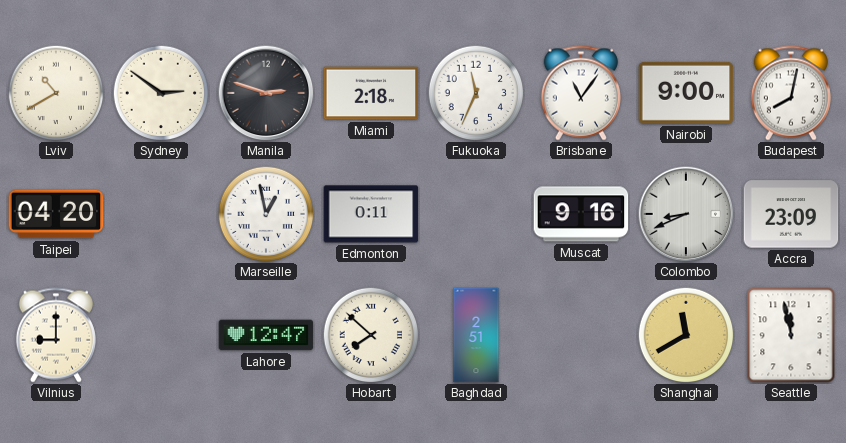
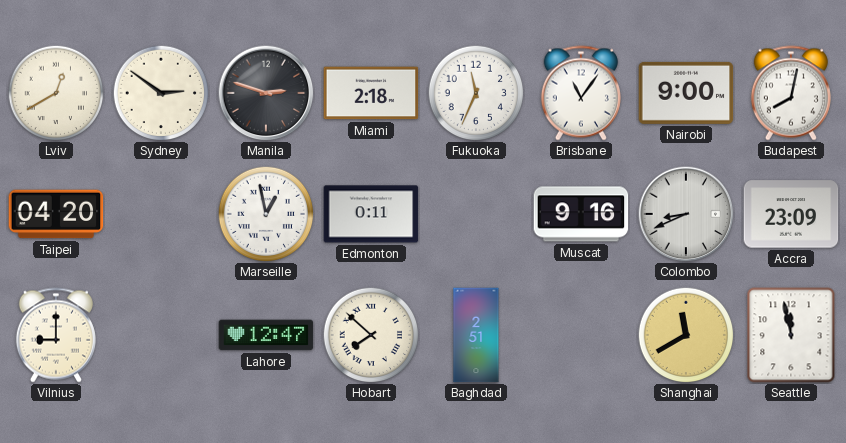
Lviv: 10:40 -> 12:40 (56, 93)
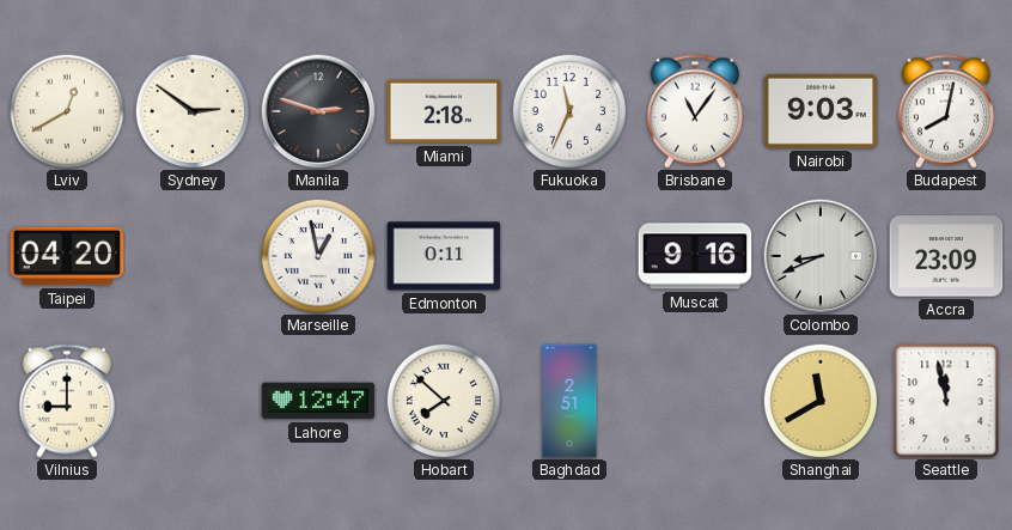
Nairobi: 9:00 -> 9:03 (821, 111)
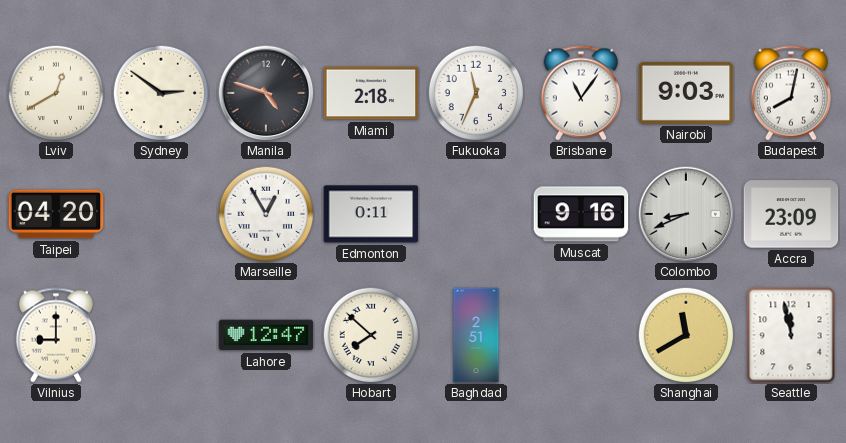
Manila: 2:48 -> 4:48 (266, 93)
Marseille: 12:58 -> 12:55 (266, 214)
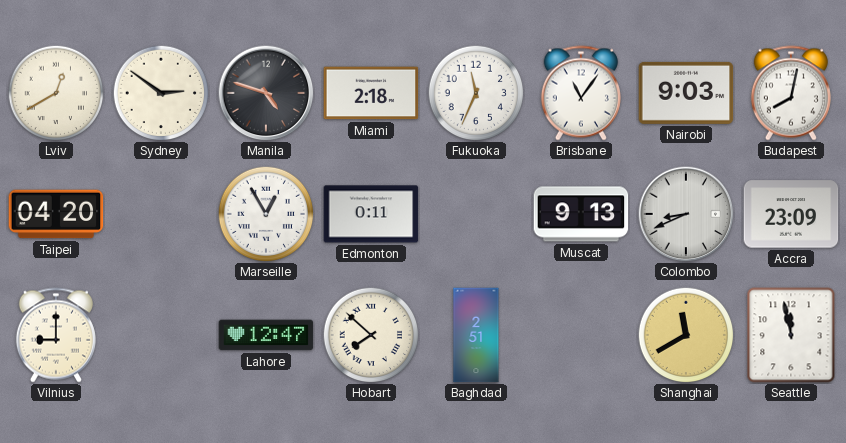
Muscat: 9:16 -> 9:13 (581, 214)
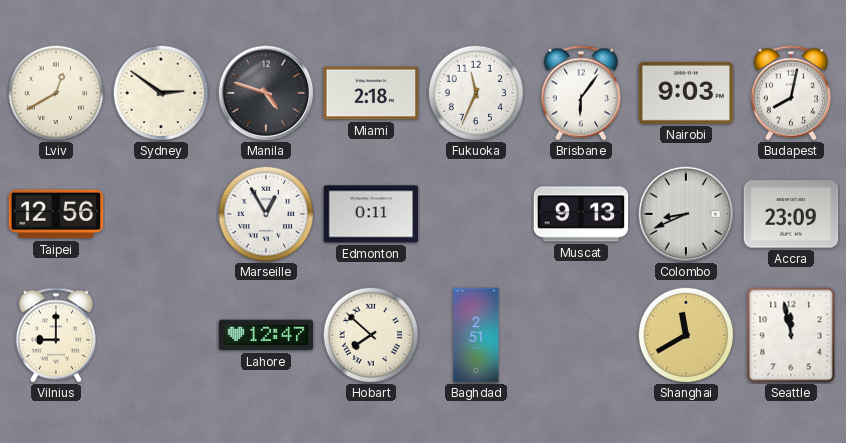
Brisbane: 11:06 -> 6:06 (581, 93)
Taipei: 04:20 -> 12:56 (56, 214)
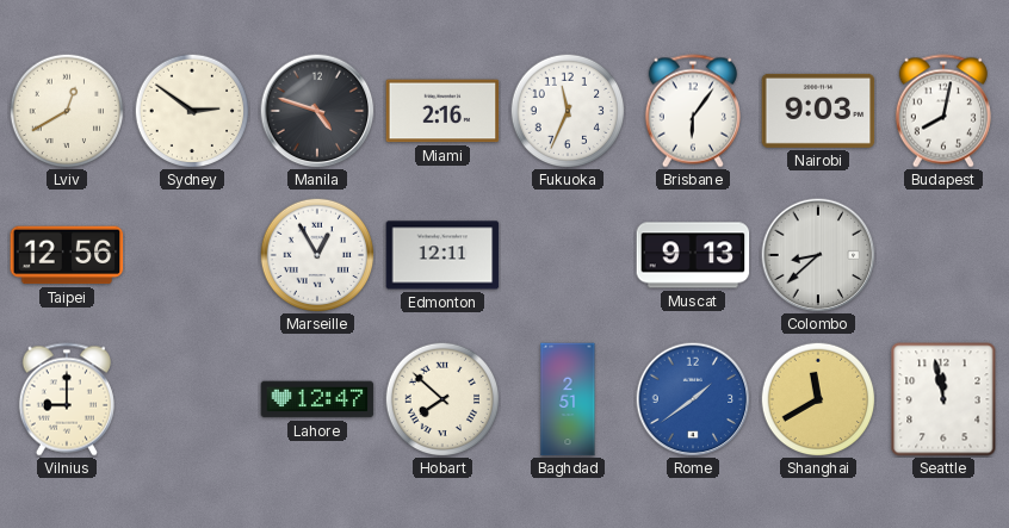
Miami: 2:18 -> 2:16 (442, 111)
Edmonton: 0:11 -> 12:11 (442, 255)
Colombo: 8:41 -> 8:38 (818, 255)
Accra: 23:09 -> none (791, 214)
Rome: none -> 1:39 (693, 399)
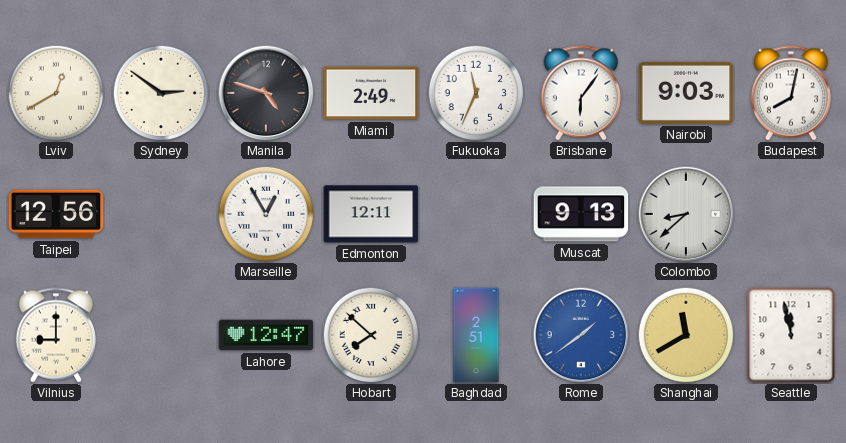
Miami: 2:16 -> 2:49 (371, 93)
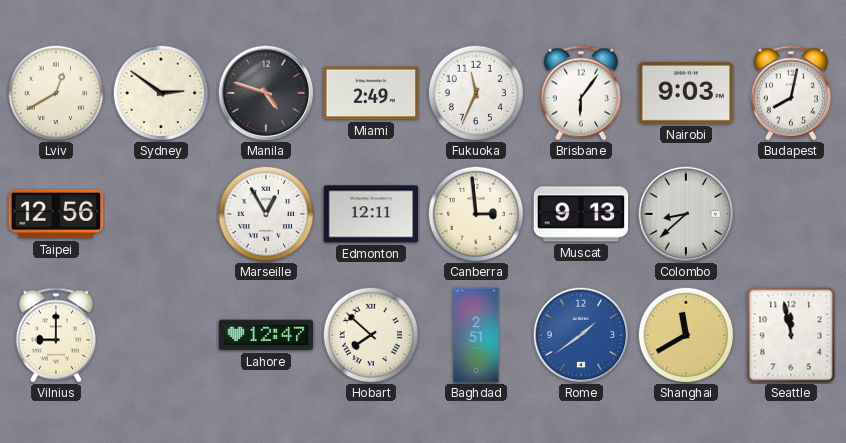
Canberra: none -> 2:59 (476, 214)
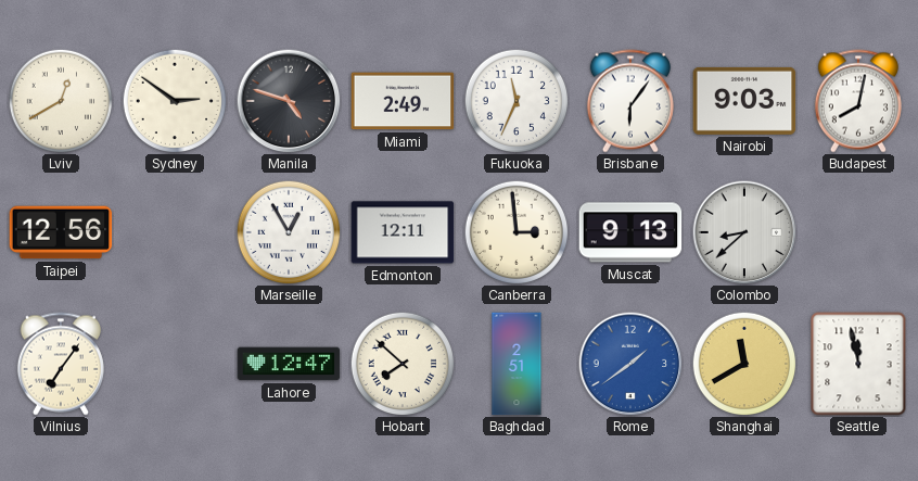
Vilnius: 9:00 -> 7:06 (61, 364)
